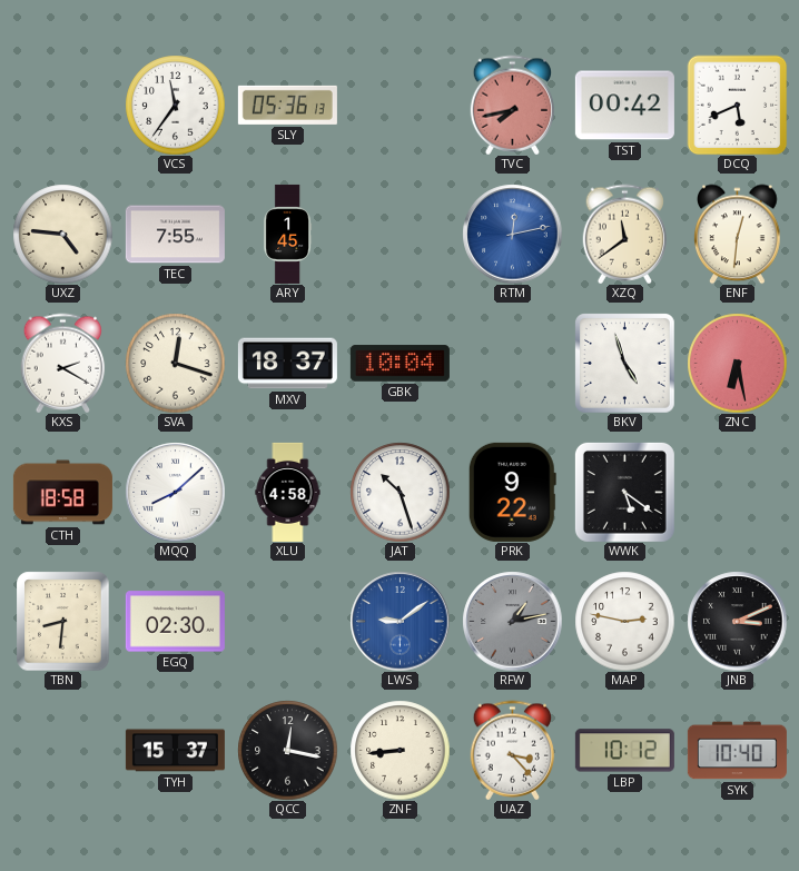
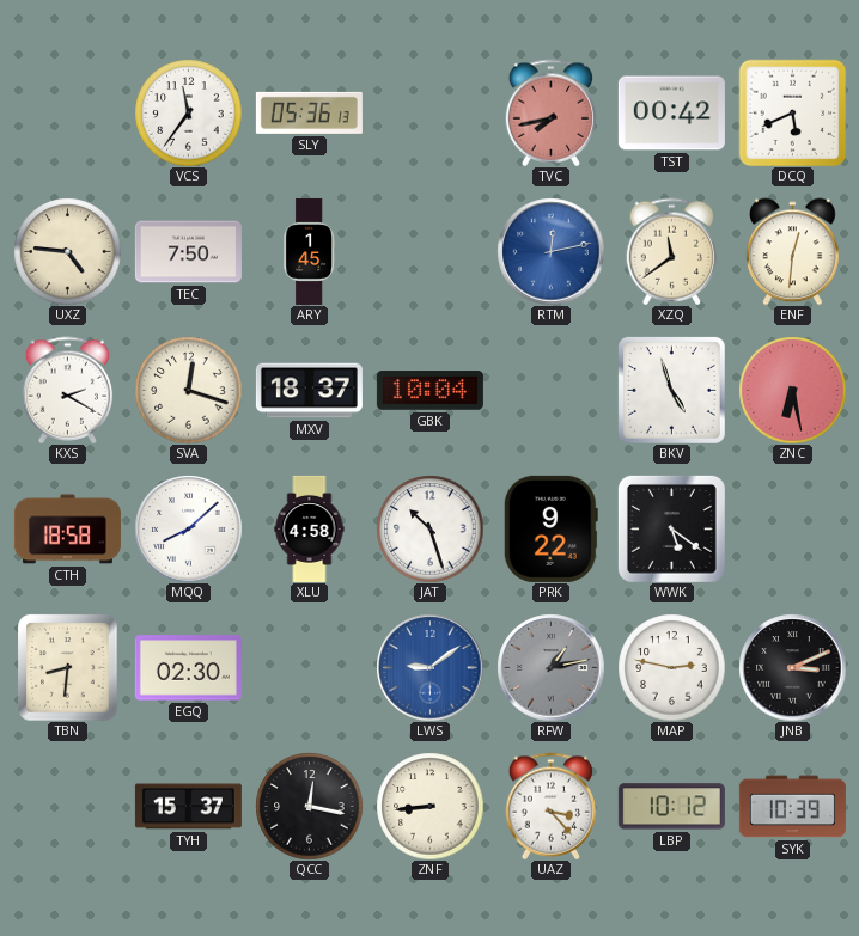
TEC: 7:55 -> 7:50 (188, 252)
SYK: 10:40 -> 10:39 (792, 807)
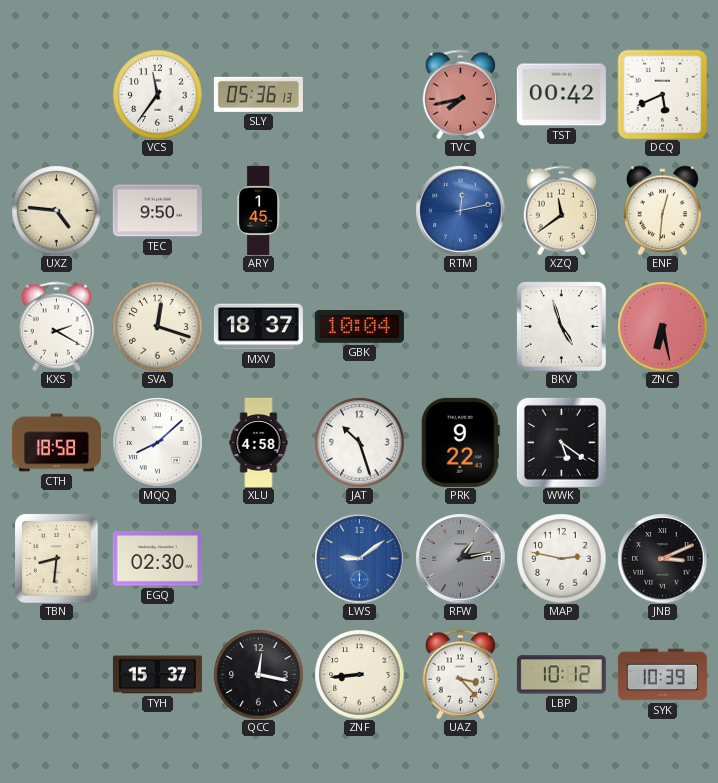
TEC: 7:50 -> 9:50 (157, 211)
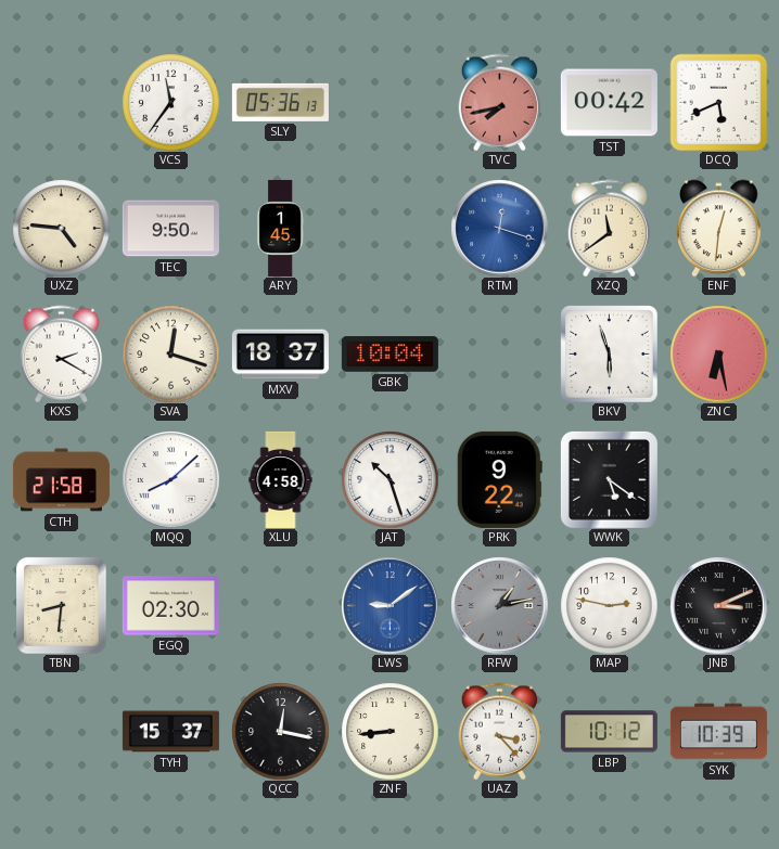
RTM: 12:13 -> 12:18 (499, 228)
BKV: 4:57 -> 5:57 (610, 355)
CTH: 18:58 -> 21:58 (61, 480)
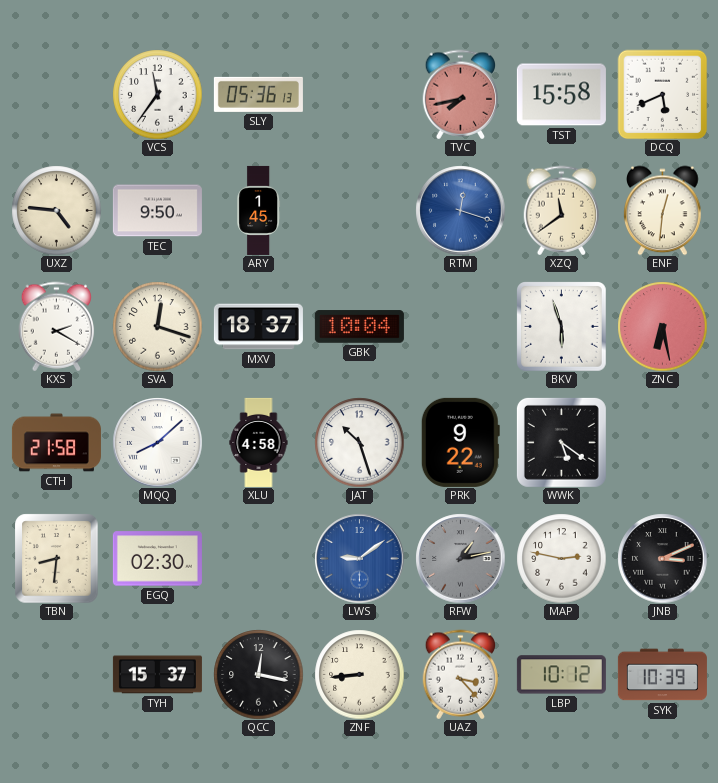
TST: 00:42 -> 15:58 (561, 95)
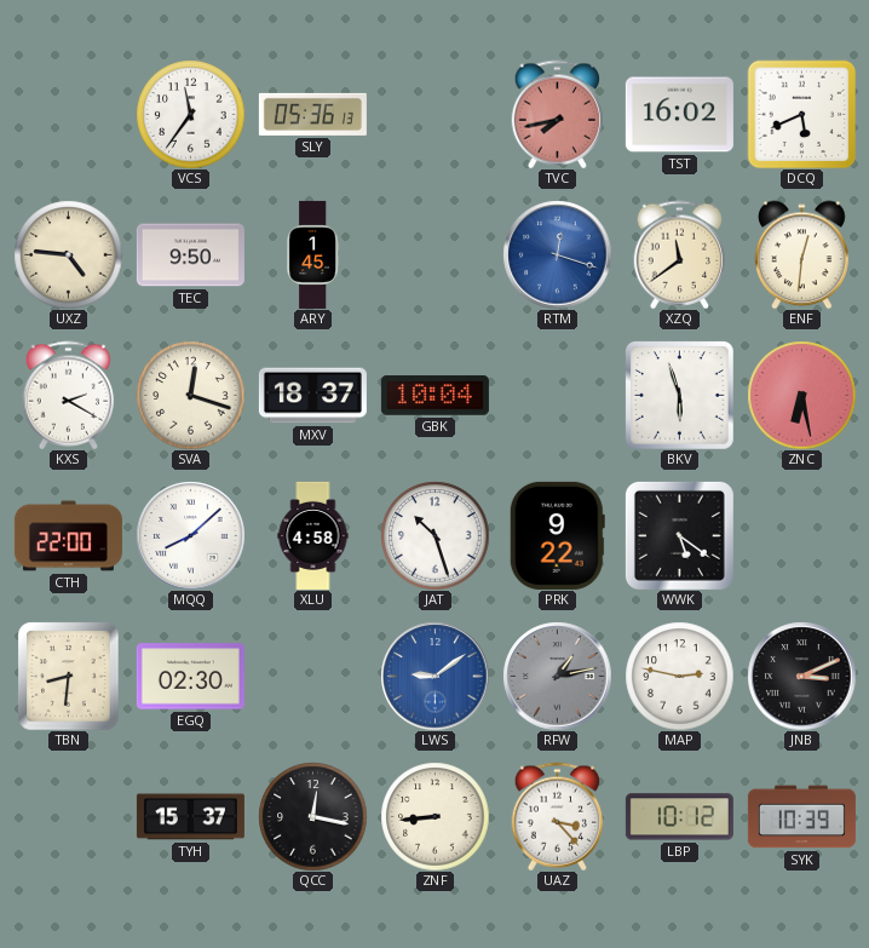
TST: 15:58 -> 16:02 (679, 115)
CTH: 21:58 -> 22:00 (68, 536)
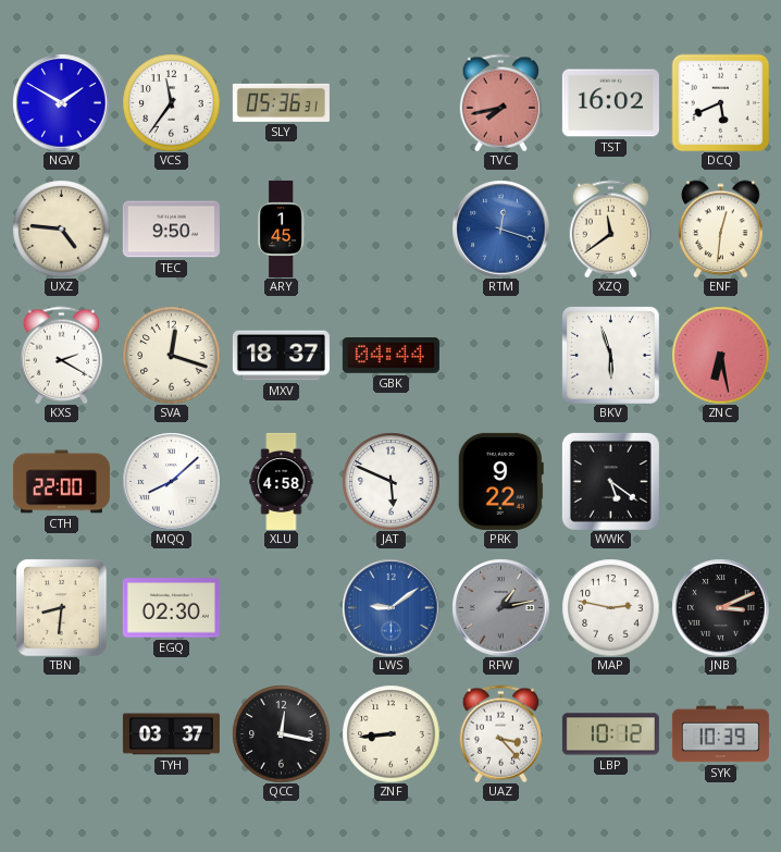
NGV: none -> 1:50 (61, 102)
SLY: 05:36:13 -> 05:36:31 (281, 102)
GBK: 10:04 -> 04:44 (390, 356)
JAT: 10:27 -> 5:49 (390, 481)
TYH: 15:37 -> 03:37 (171, 734)
